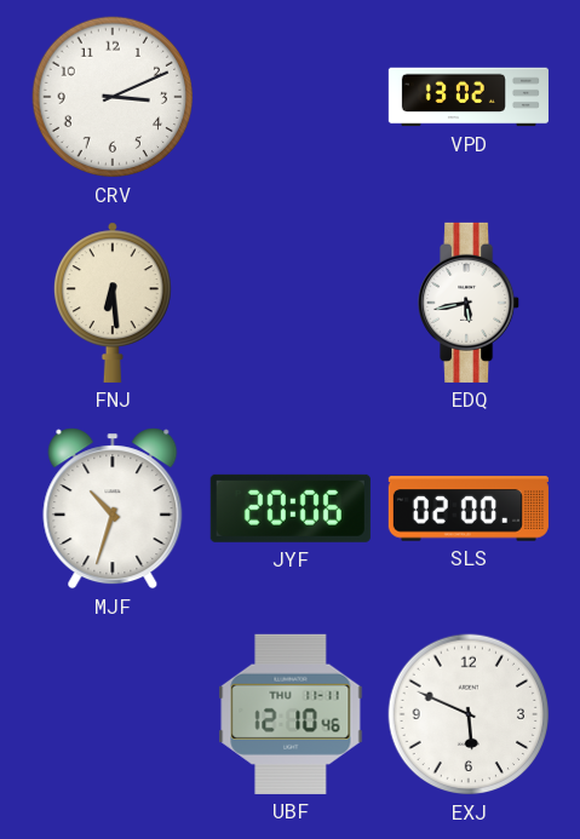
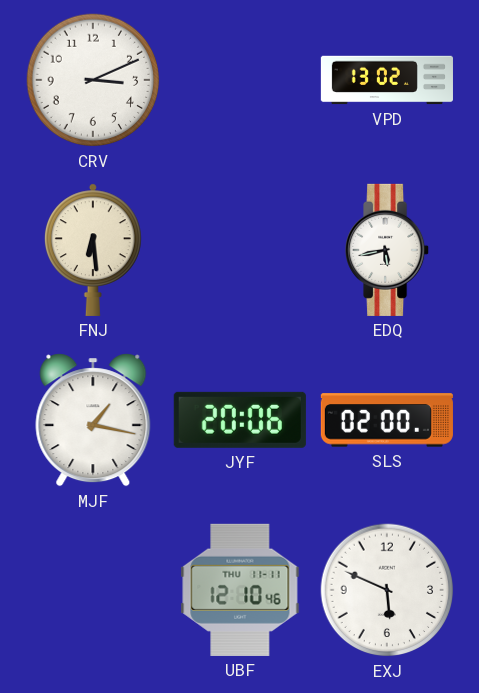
MJF: 10:33 -> 1:17 (93, 420)
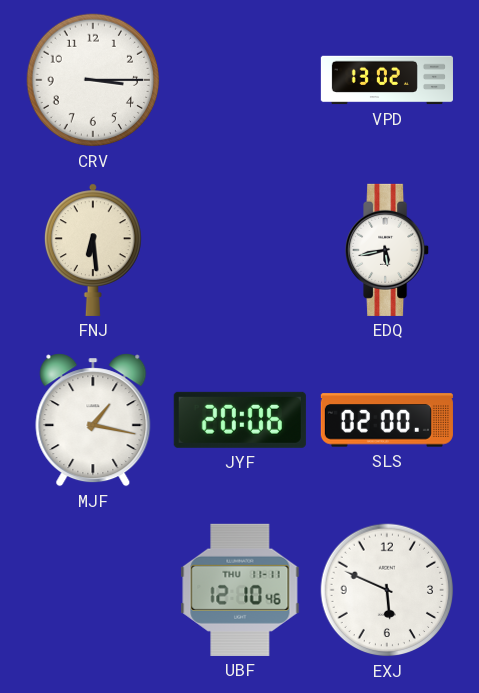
CRV: 3:11 -> 3:15 (93, 80)
